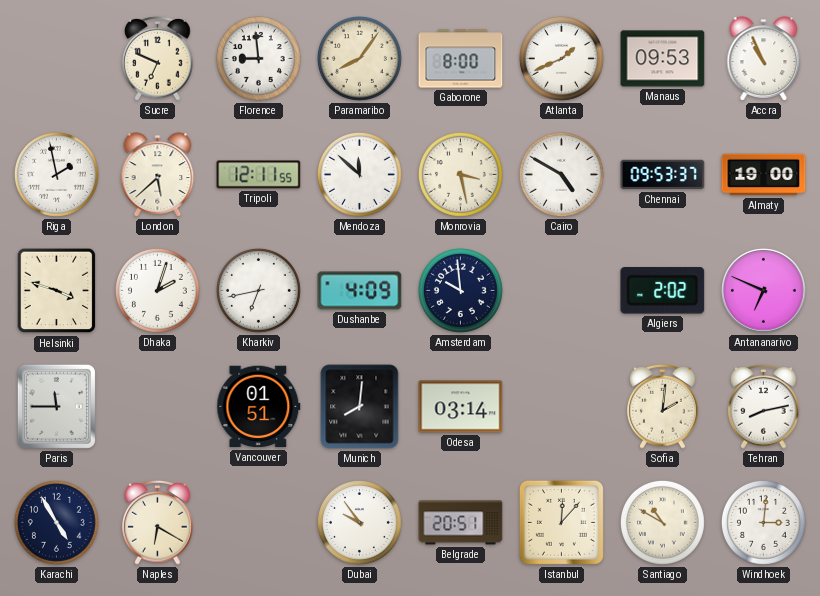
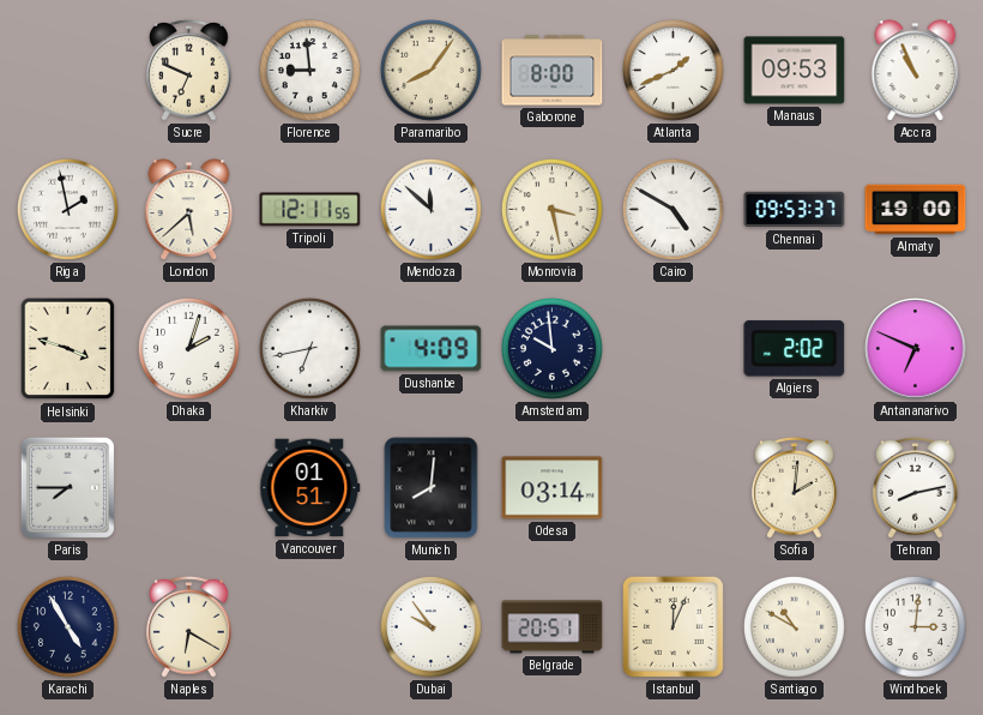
Paris: 11:45 -> 7:45 (67, 487)
Istanbul: 12:07 -> 12:04 (673, 626)
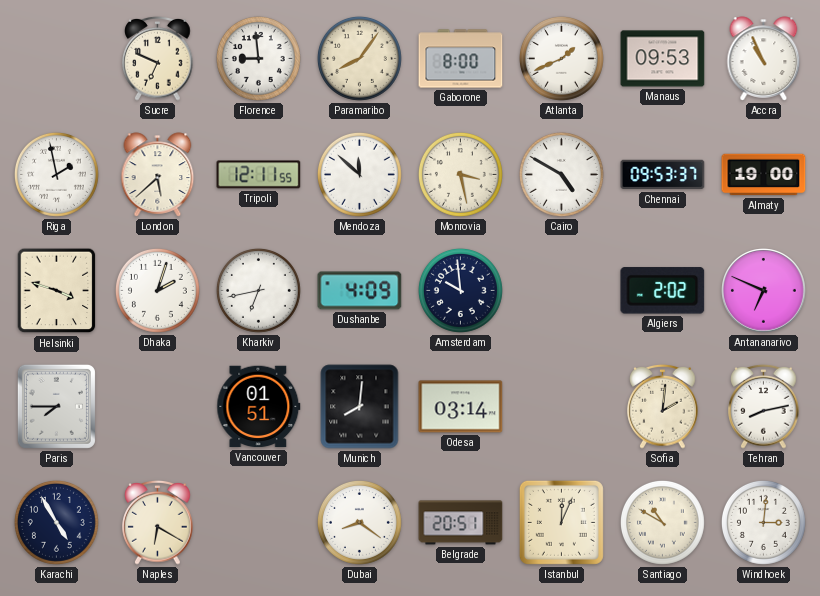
Dubai: 9:54 -> 8:21 (359, 522)
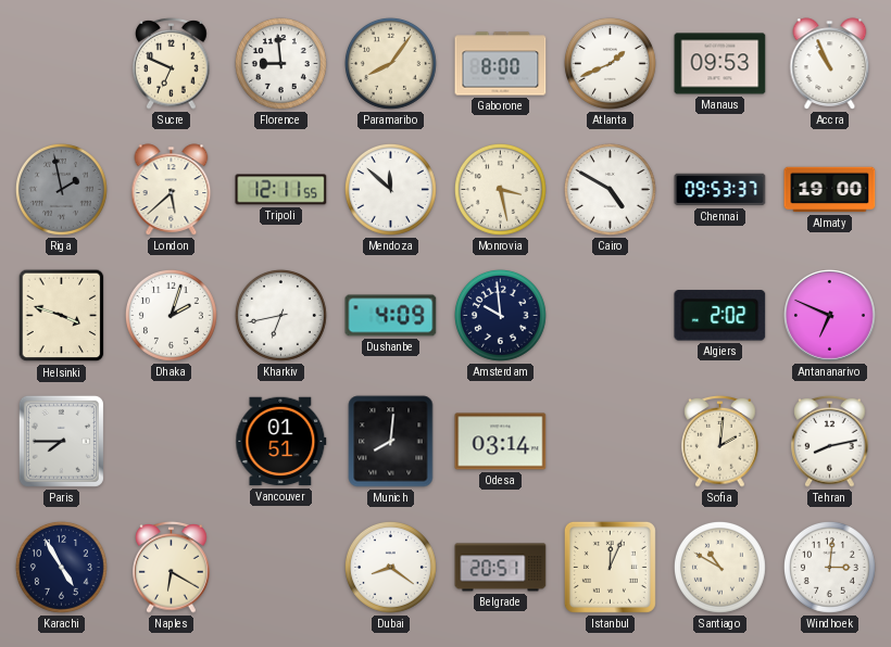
Riga dial: white -> grey (61, 189)
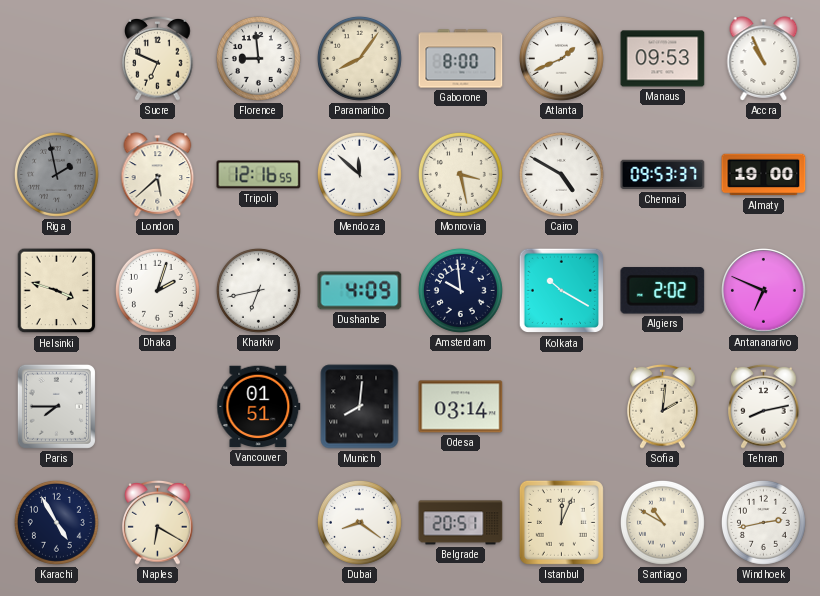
Tripoli: 12:11 -> 12:16 (259, 175)
Kolkata: none -> 10:20 (562, 291)
Windhoek: 3:01 -> 2:43 (763, 522)
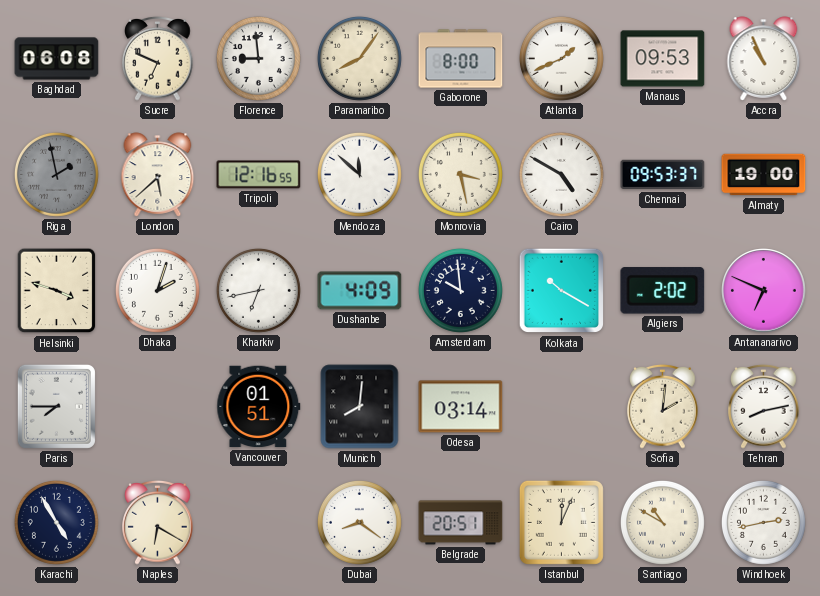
Baghdad: none -> 06:08 (57, 59)
